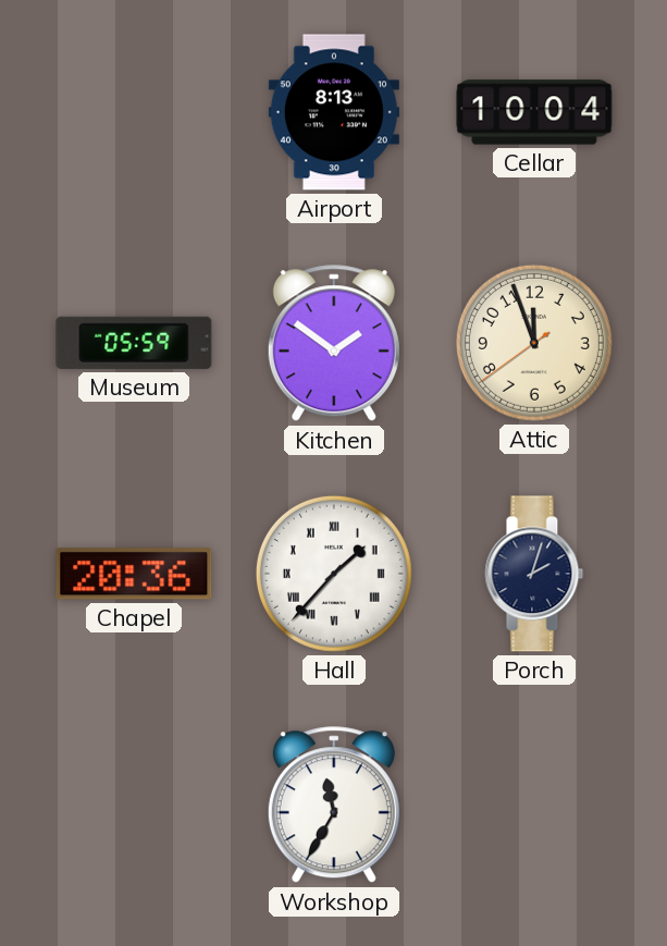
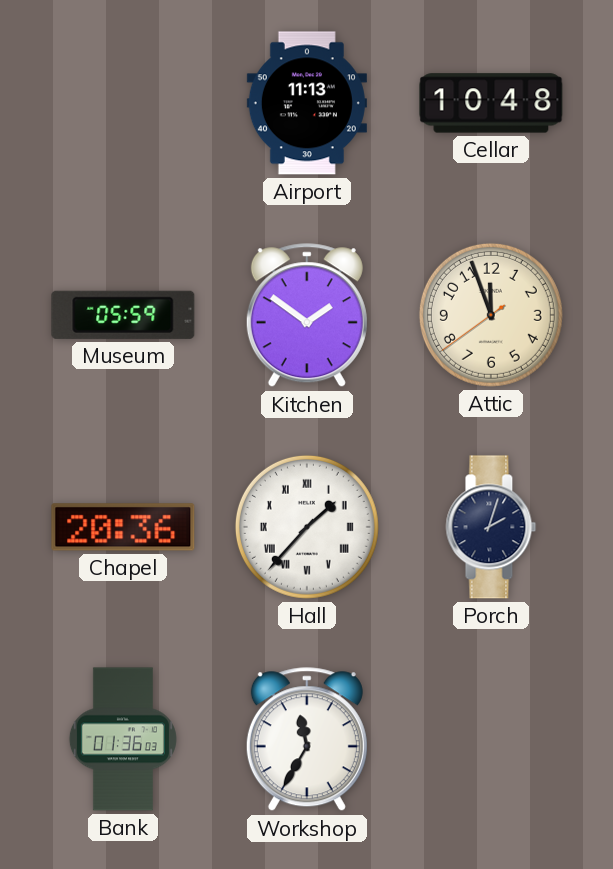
Airport: 8:13 -> 11:13 (307, 103)
Cellar: 10:04 -> 10:48 (491, 103)
Bank: none -> 01:36 (123, 739)
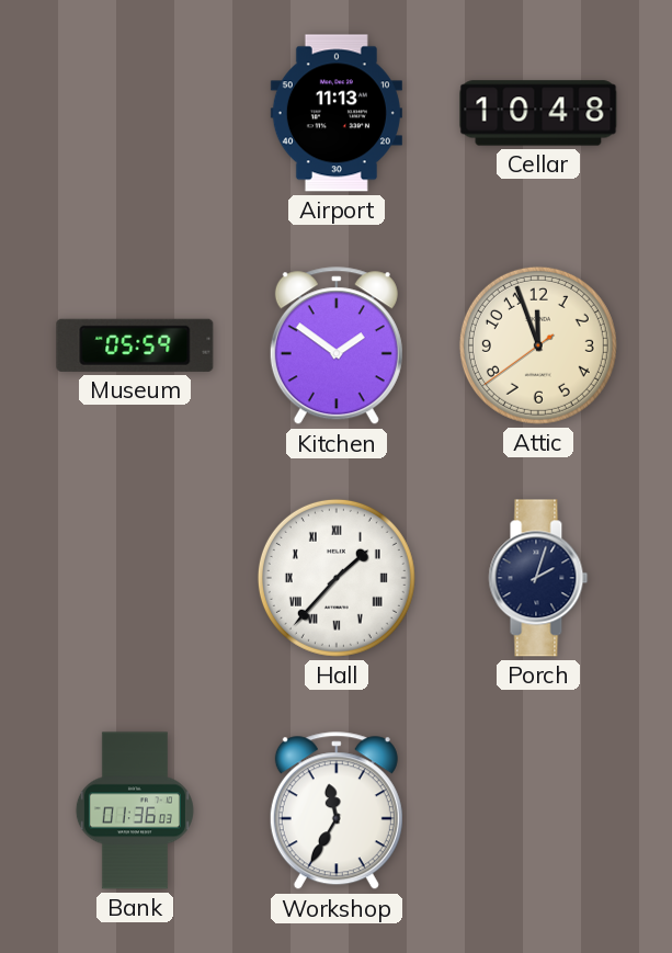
Chapel: 20:36 -> none (123, 527)
